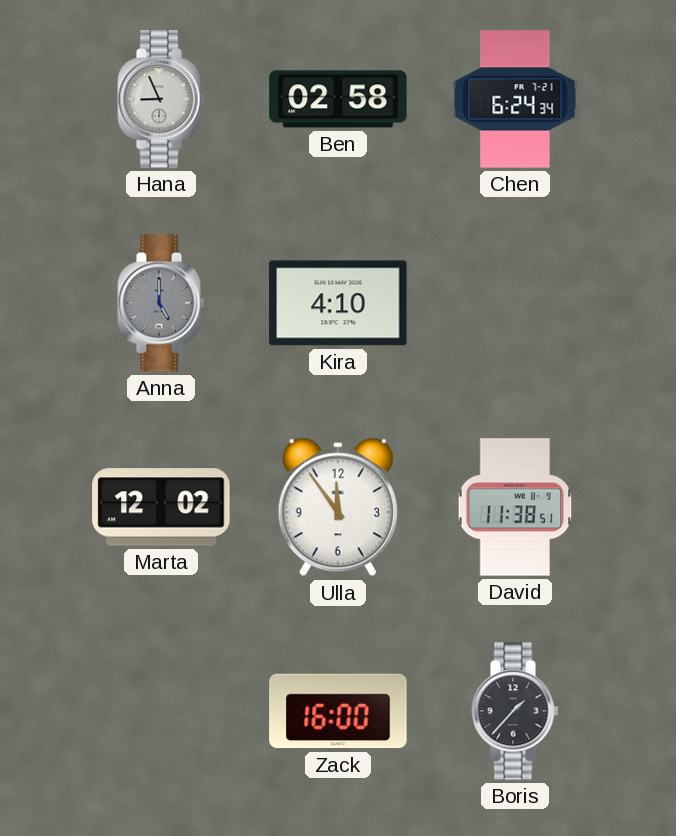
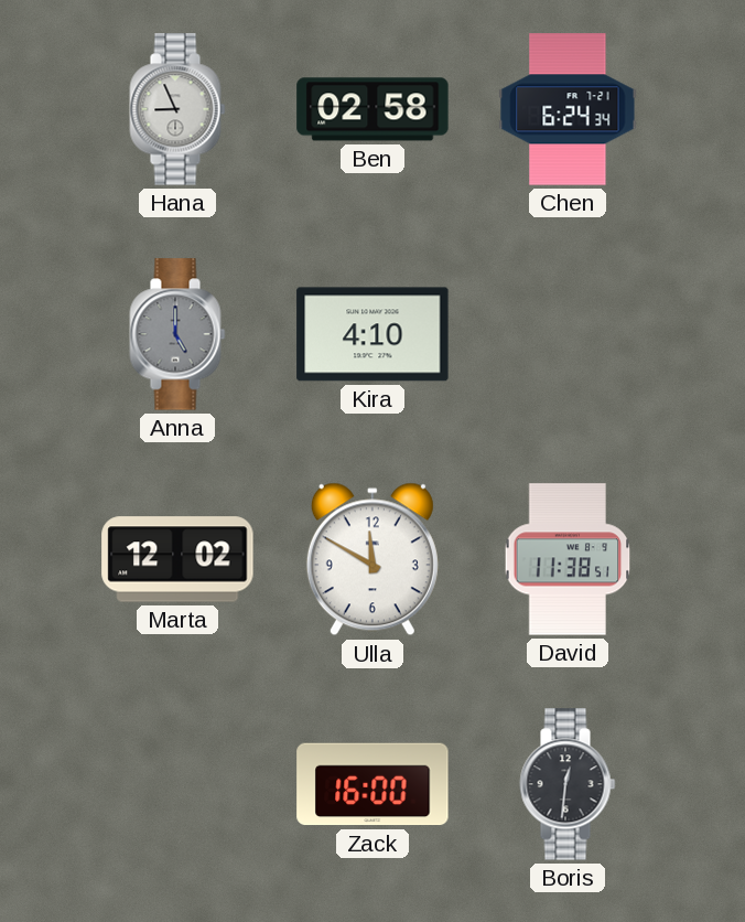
Ulla: 11:54 -> 11:50 (372, 559)
Boris: 1:37 -> 12:31 (568, 784)
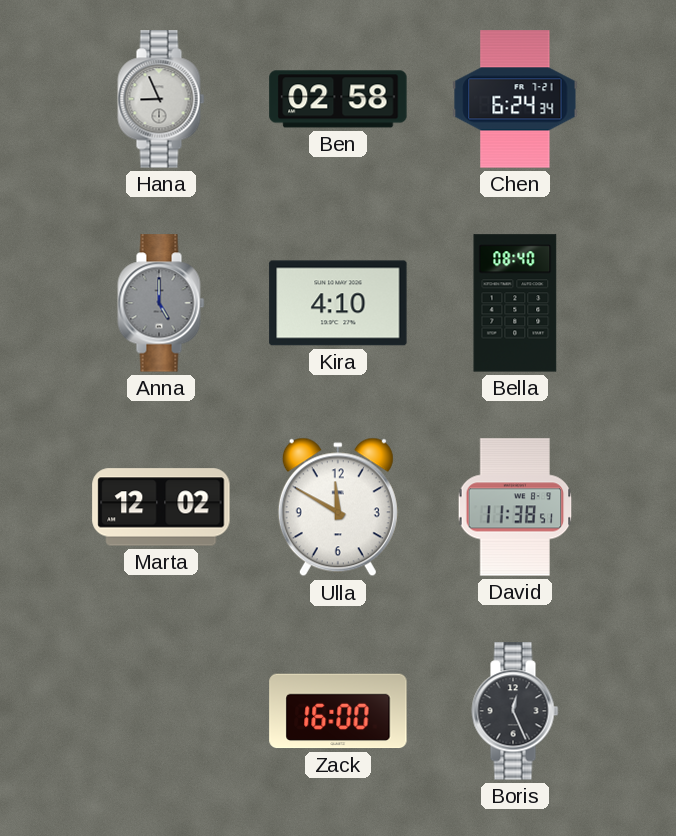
Bella: none -> 08:40 (515, 303)
Boris: 12:31 -> 12:26 (515, 711)
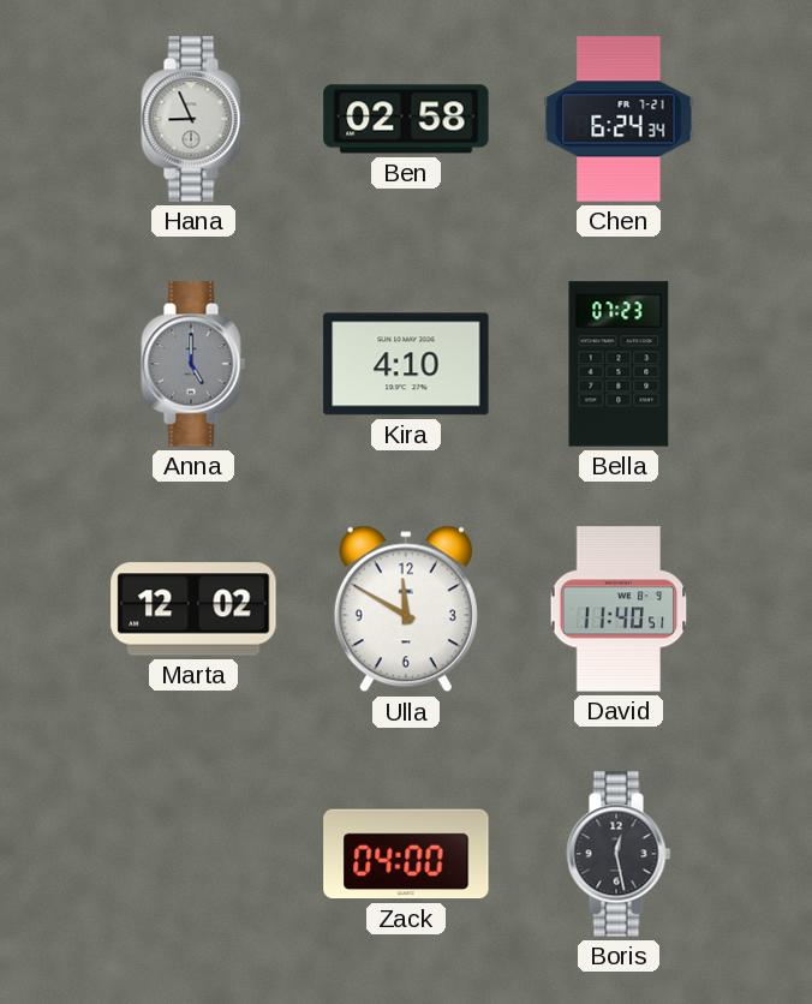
Bella: 08:40 -> 07:23 (619, 364)
David: 11:38 -> 11:40 (619, 609)
Zack: 16:00 -> 04:00 (406, 854)
Boris: 12:26 -> 12:28 (619, 854)
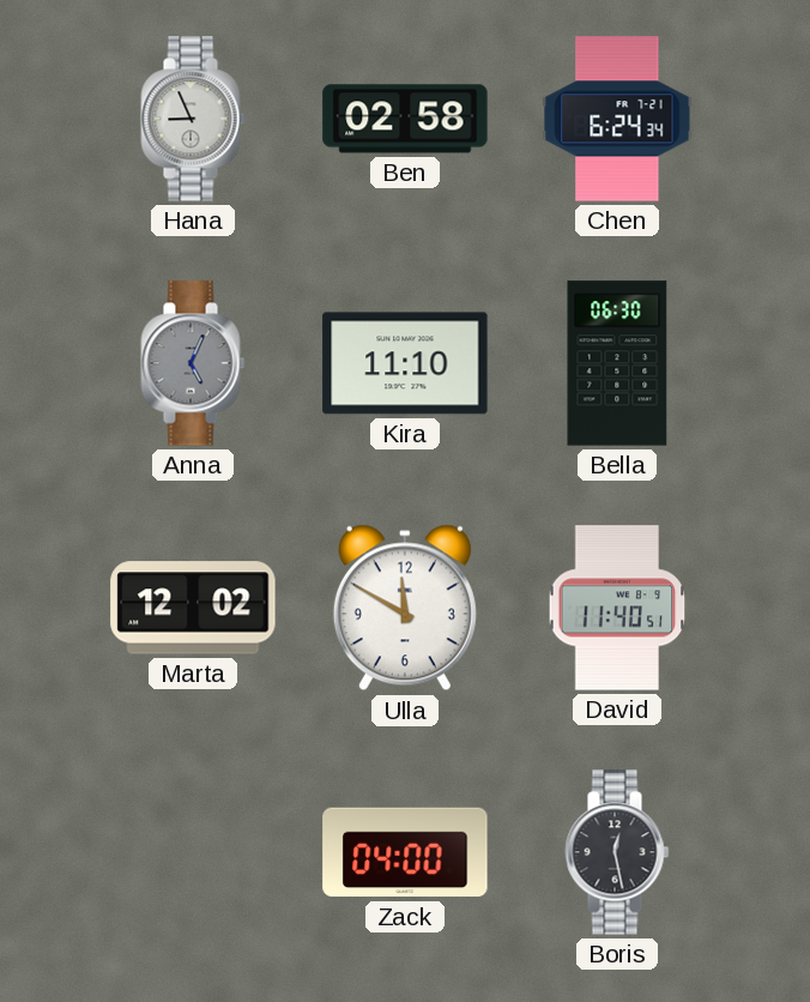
Anna: 5:00 -> 5:04 (193, 363)
Kira: 4:10 -> 11:10 (405, 363)
Bella: 07:23 -> 06:30 (617, 363)
